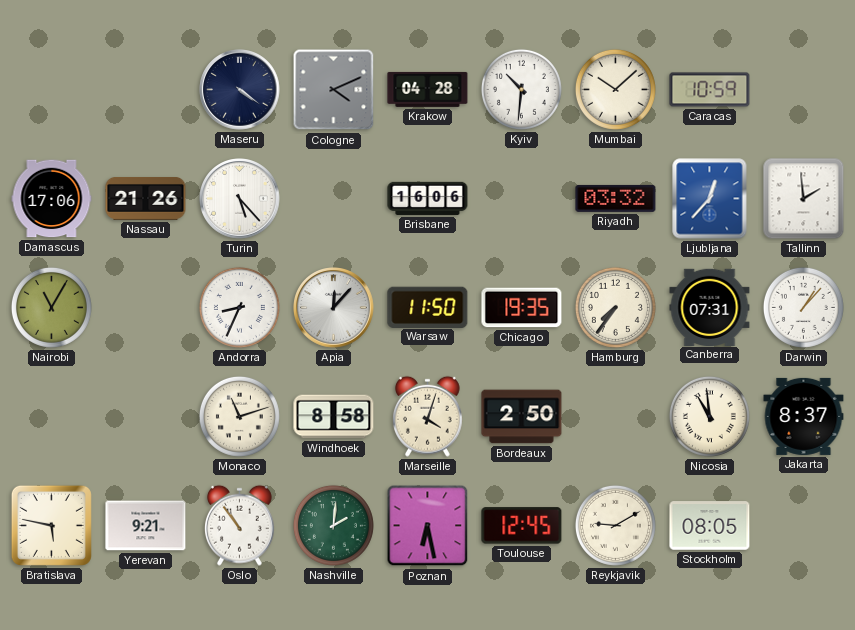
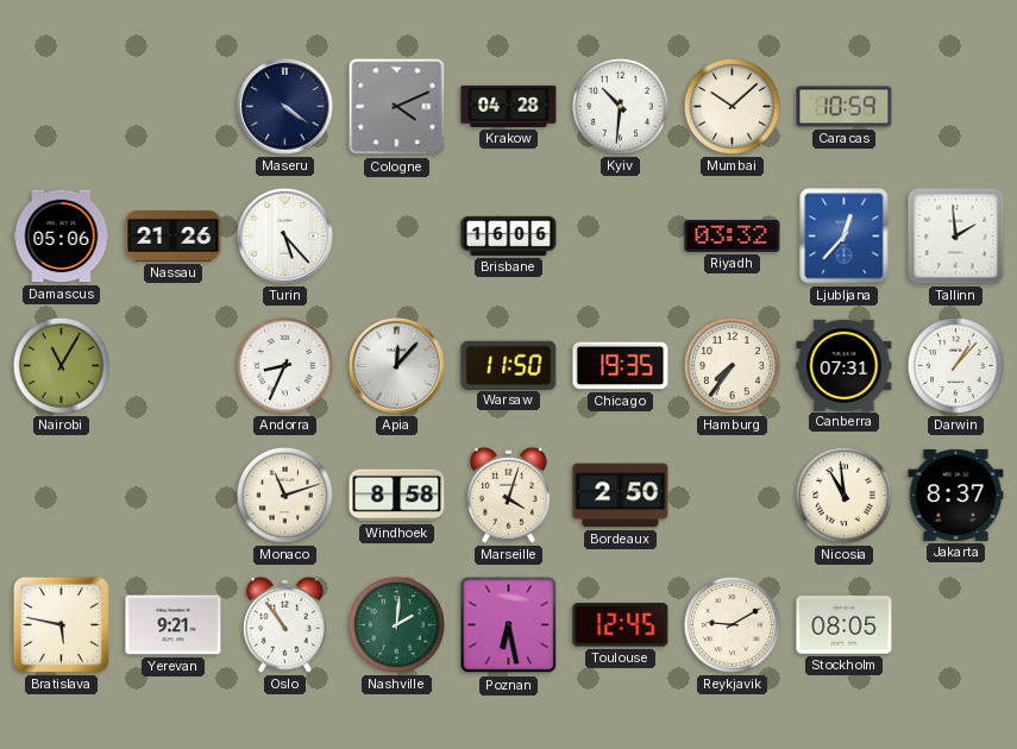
Damascus: 17:06 -> 05:06 (62, 237)
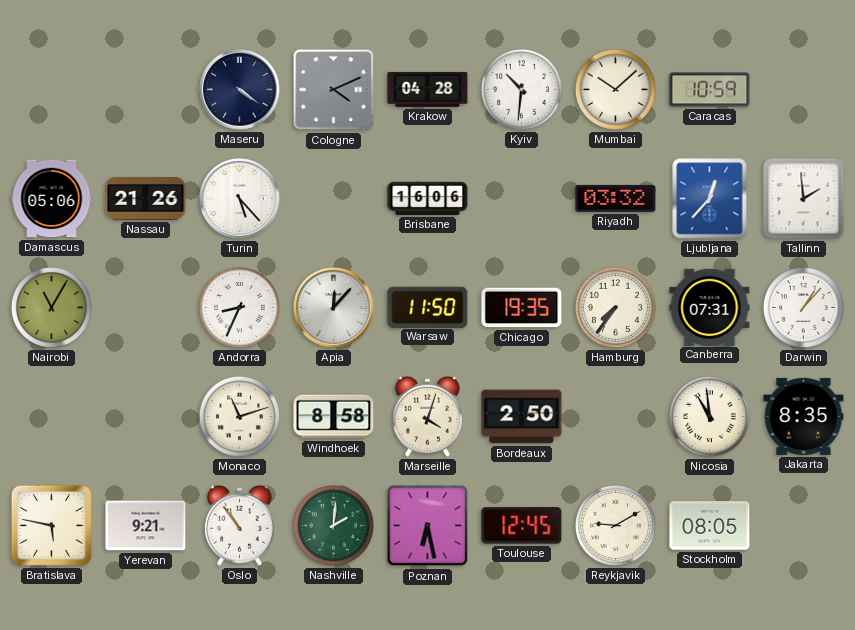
Jakarta: 8:37 -> 8:35 (804, 416)
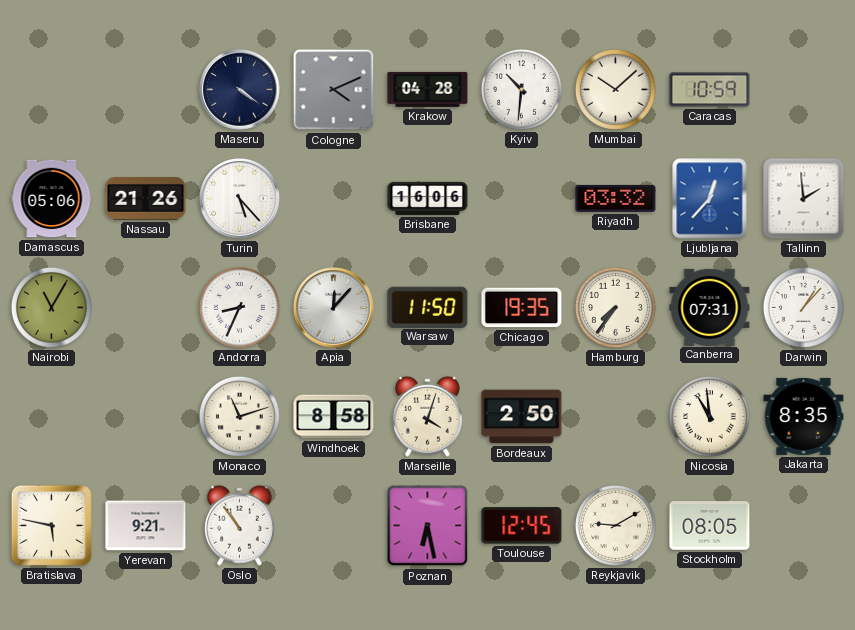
Nashville: 2:01 -> none (333, 525)
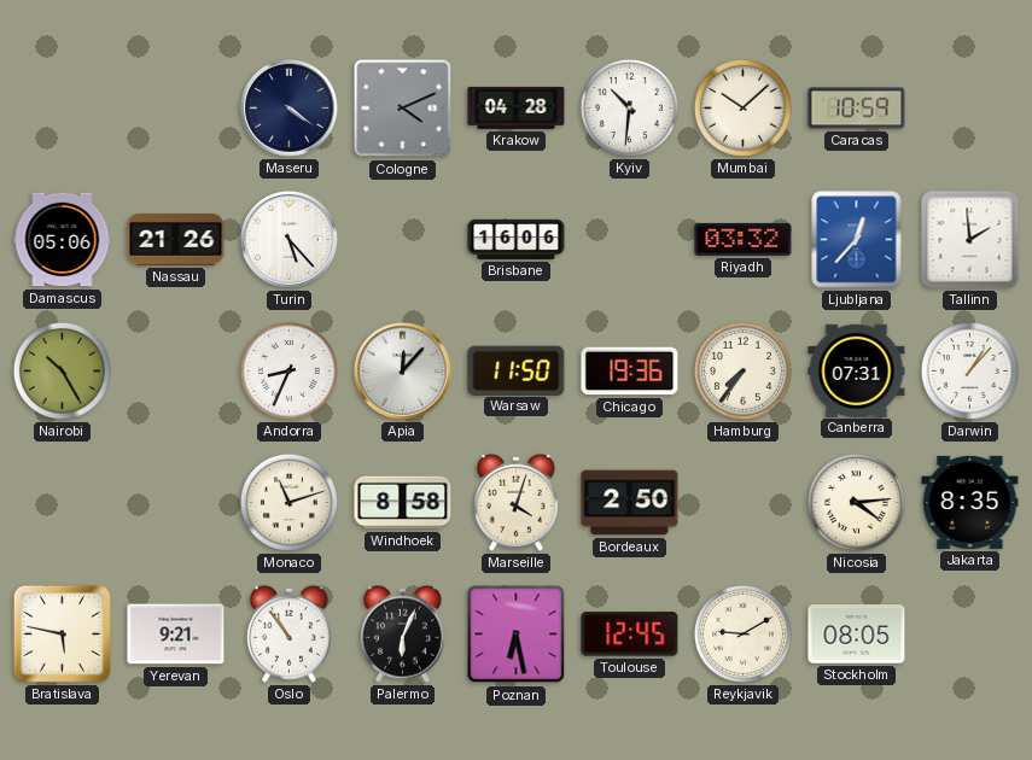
Nairobi: 11:05 -> 10:25 (62, 370)
Chicago: 19:35 -> 19:36 (630, 372)
Nicosia: 10:59 -> 4:14 (856, 502)
Palermo: none -> 6:04 (402, 633)
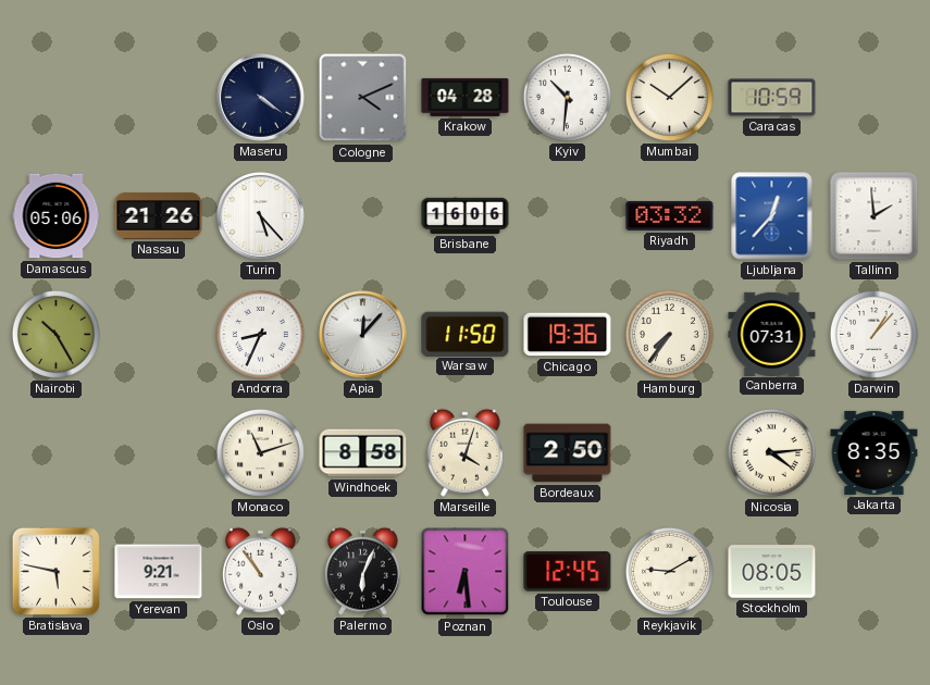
Poznan: 6:28 -> 6:29 (466, 572)
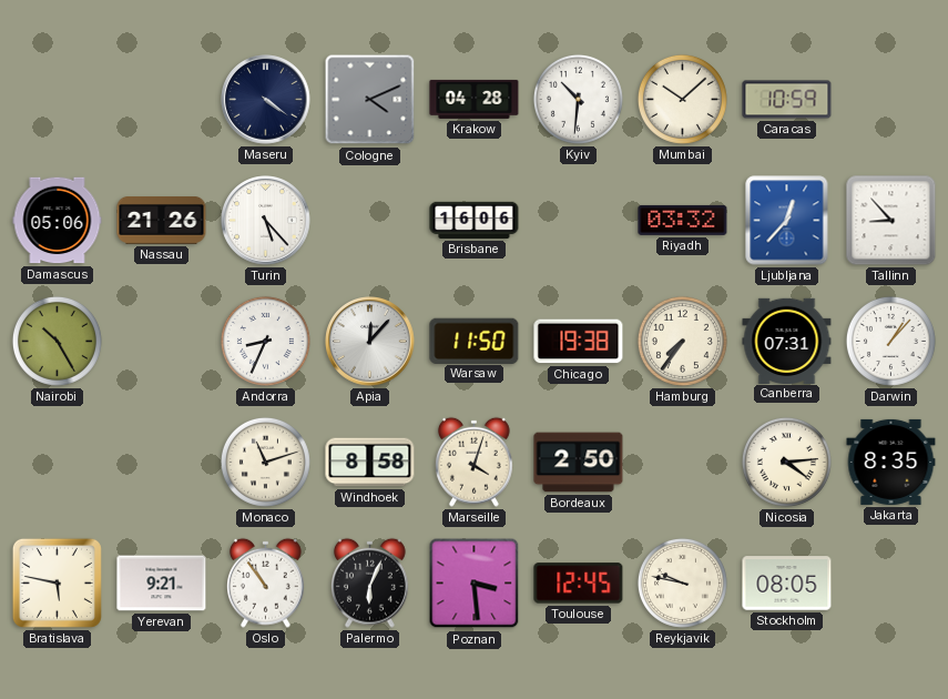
Tallinn: 1:59 -> 8:53 (891, 221)
Chicago: 19:36 -> 19:38 (579, 342)
Poznan: 6:29 -> 3:29 (475, 584)
Reykjavik: 9:10 -> 9:47 (682, 582)
